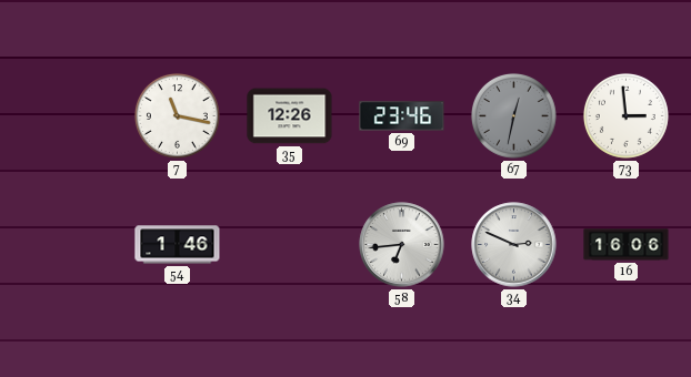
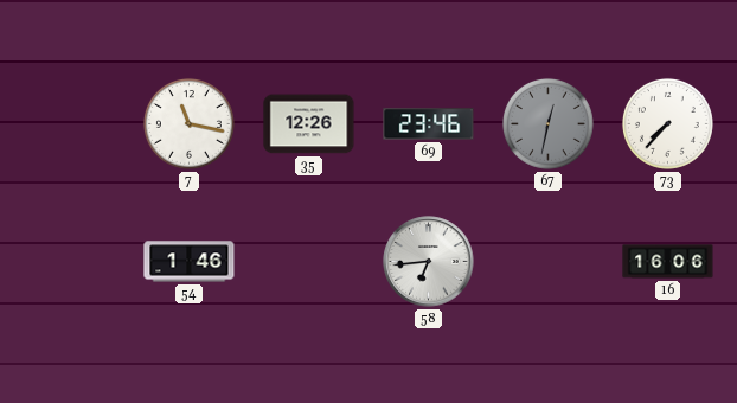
73: 2:59 -> 7:37 (667, 123)
34: 2:49 -> none (514, 245)
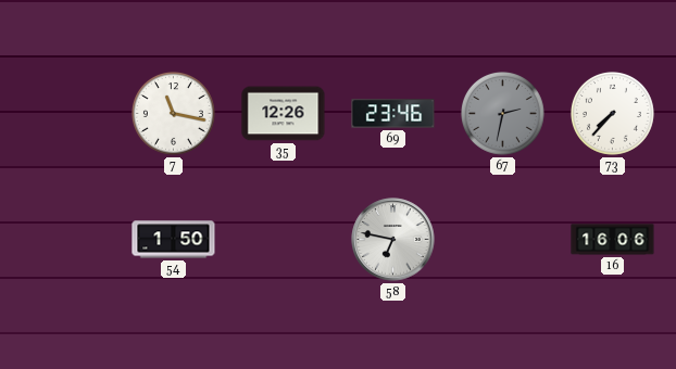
67: 12:32 -> 2:32 (502, 113)
54: 1:46 -> 1:50 (174, 240)
58: 6:44 -> 6:47 (393, 240)
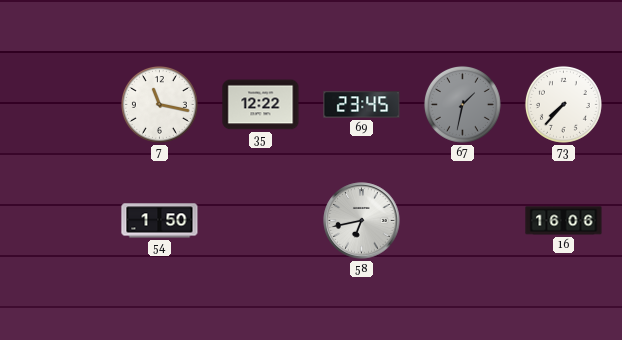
35: 12:26 -> 12:22 (261, 105)
69: 23:46 -> 23:45 (362, 105)
67: 2:32 -> 1:32 (462, 104)
58: 6:47 -> 6:43 (362, 221)
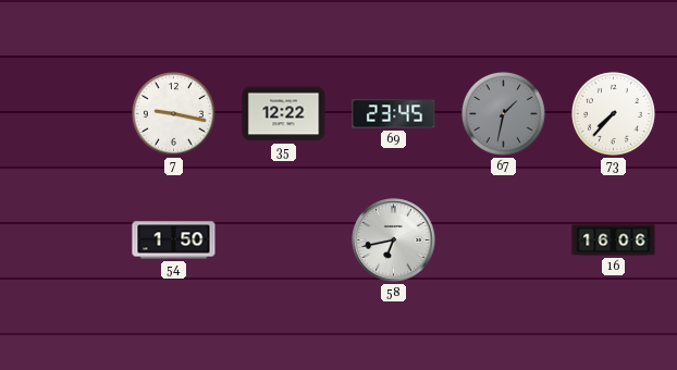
7: 11:17 -> 9:17 (173, 113)
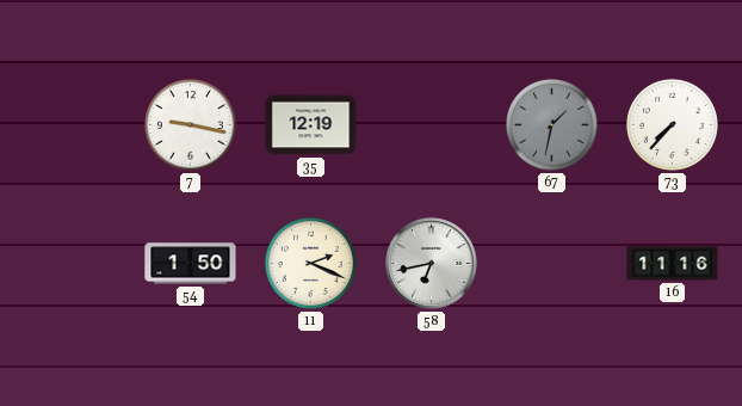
35: 12:22 -> 12:19 (311, 125)
69: 23:45 -> none (394, 114)
11: none -> 2:19 (310, 263)
16: 16:06 -> 11:16 (673, 264)
